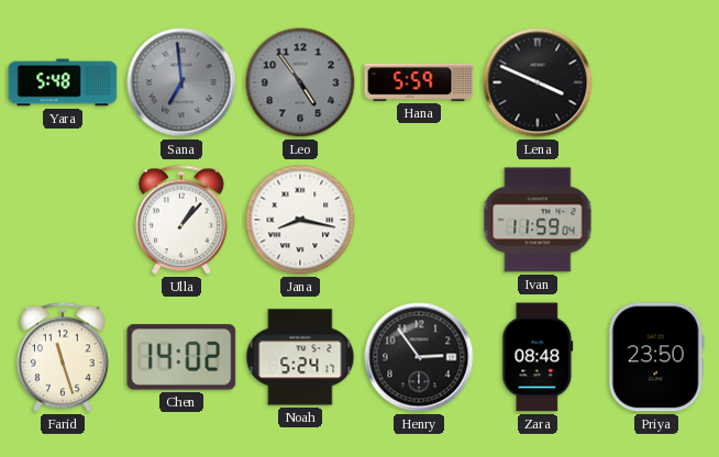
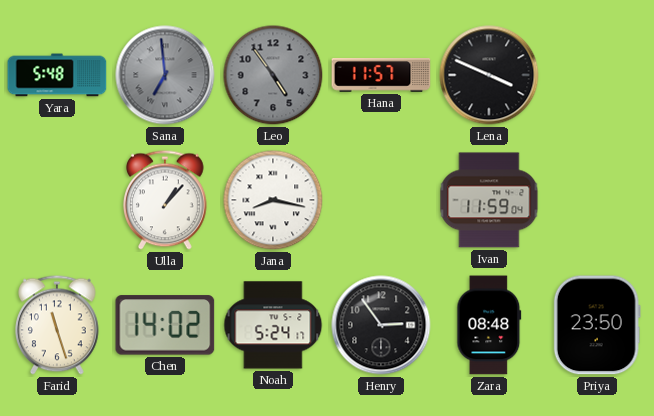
Hana: 5:59 -> 11:57 (381, 75)
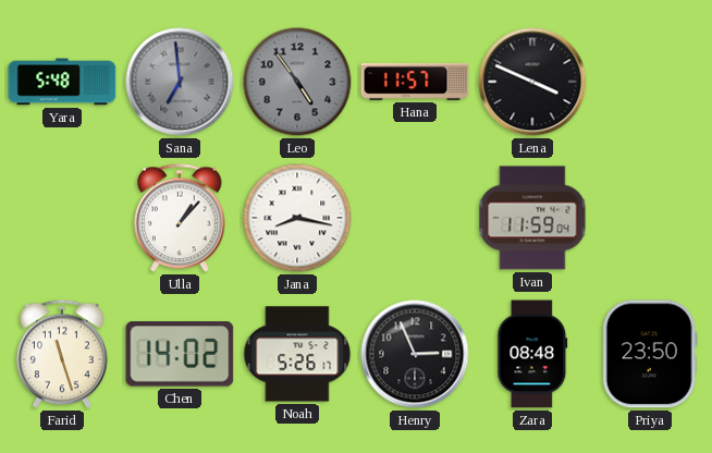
Noah: 5:24 -> 5:26 (297, 354)
Henry: 2:54 -> 2:56 (415, 354)
